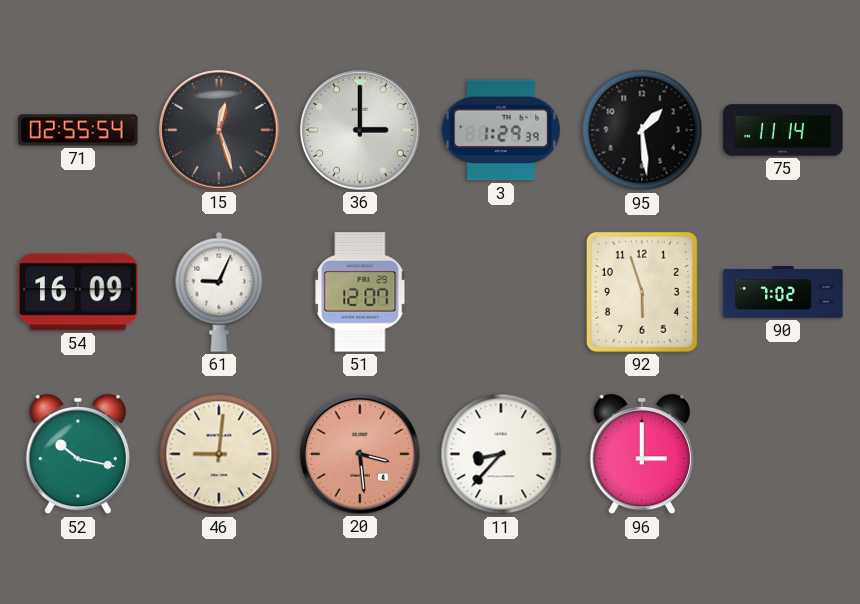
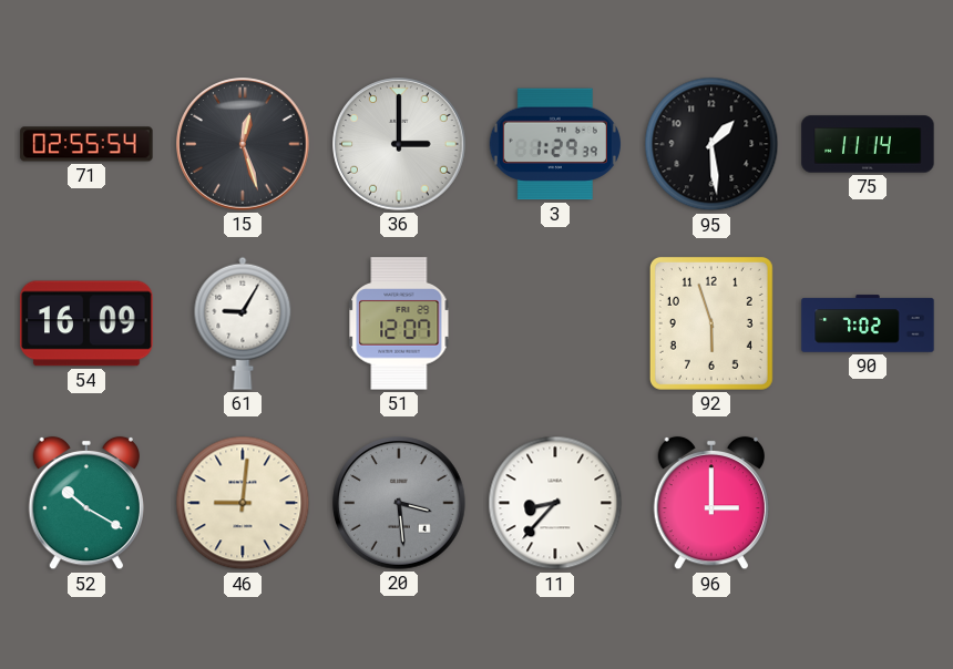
61: 9:04 -> 9:05 (243, 323)
52: 10:17 -> 10:20 (85, 503)
20 dial: salmon -> grey (399, 503)
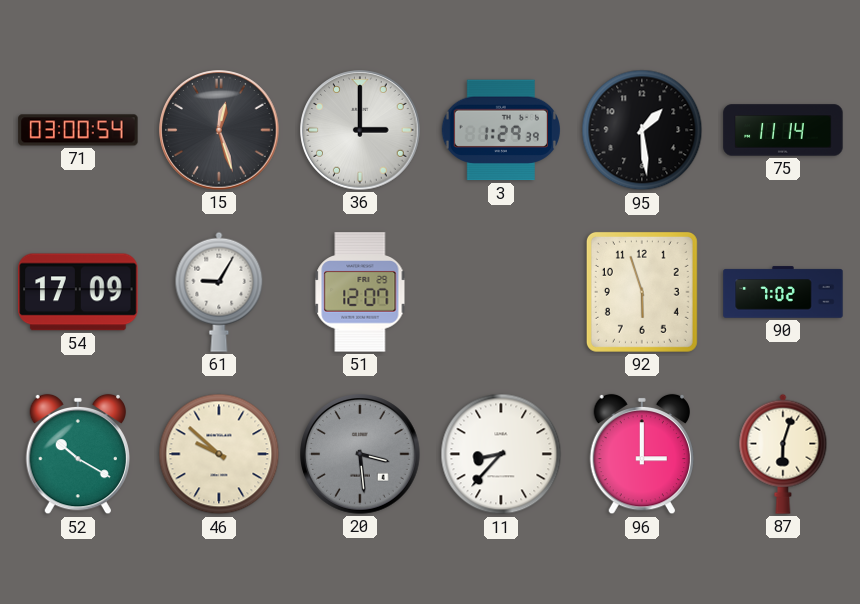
71: 02:55 -> 03:00 (78, 130)
54: 16:09 -> 17:09 (78, 292)
46: 9:01 -> 9:52 (219, 454)
87: none -> 6:03 (783, 454)
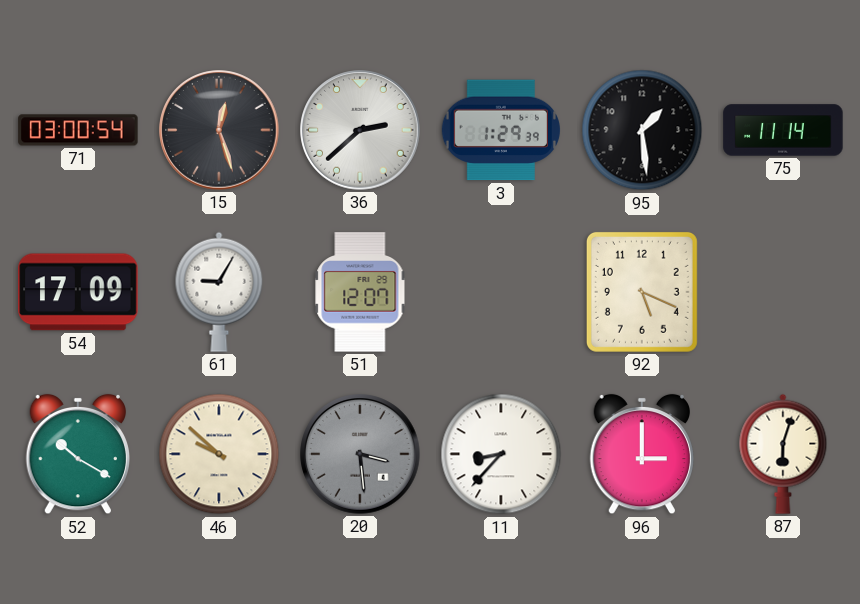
36: 3:00 -> 2:38 (360, 130)
92: 5:57 -> 5:19 (642, 292)
90: 7:02 -> none (783, 292)
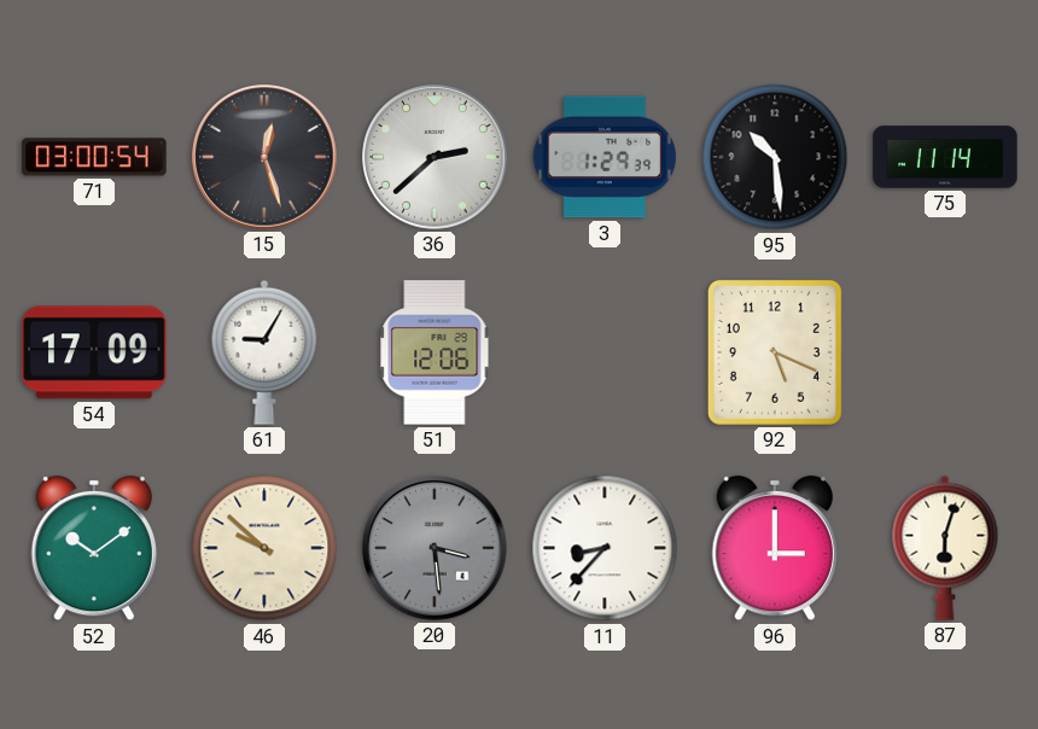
95: 1:29 -> 10:29 (775, 157)
51: 12:07 -> 12:06 (435, 352)
52: 10:20 -> 10:09 (93, 548)
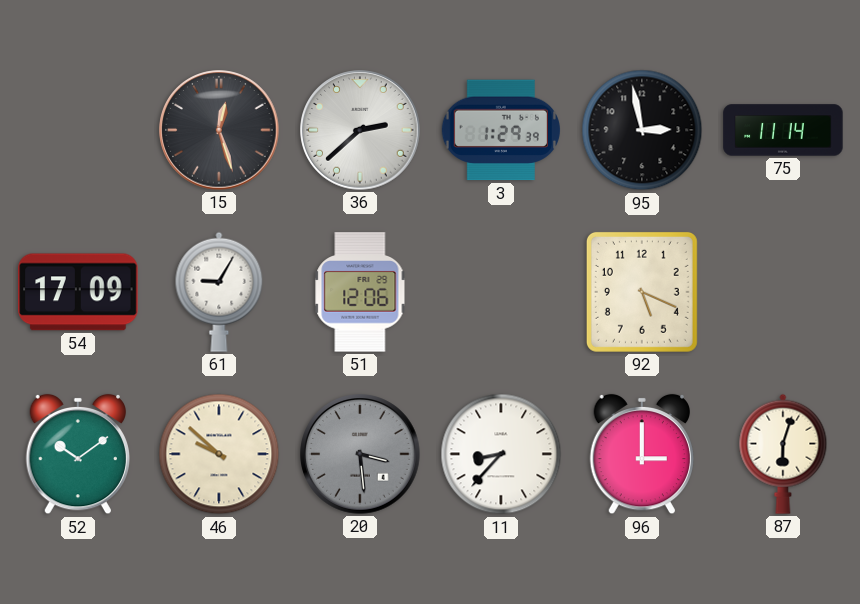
71: 03:00 -> none (94, 157)
95: 10:29 -> 2:58 (642, 130)
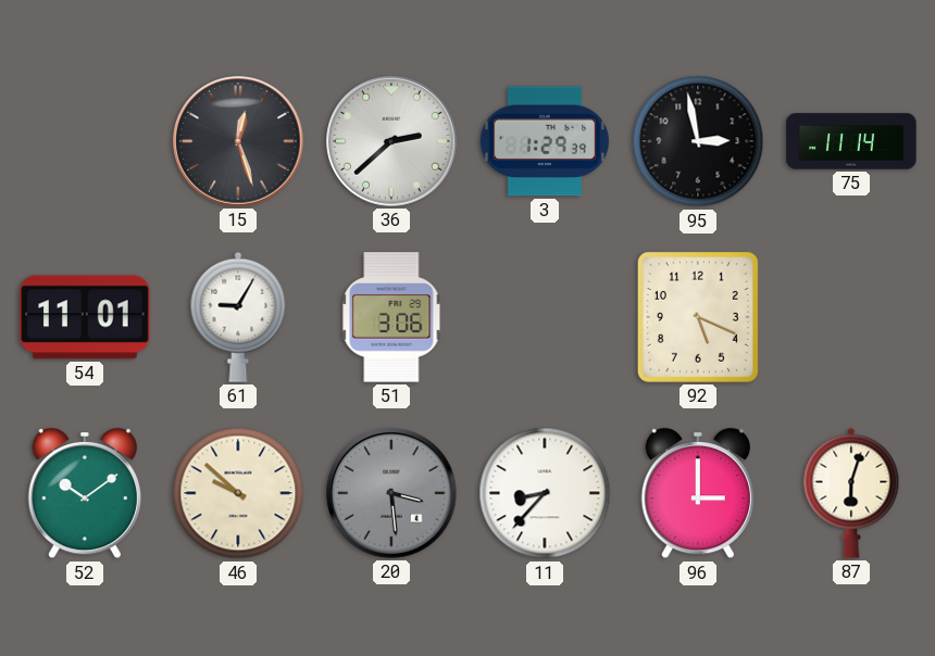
54: 17:09 -> 11:01 (85, 317)
51: 12:06 -> 3:06 (391, 317)
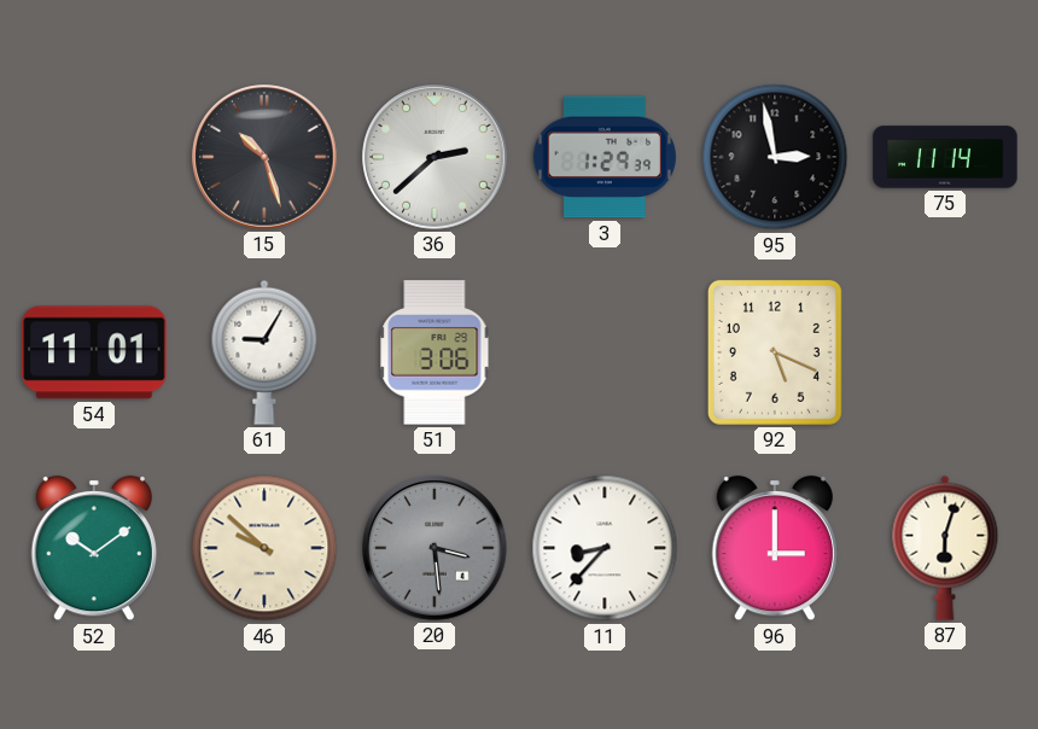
15: 12:27 -> 10:27 (264, 157)
